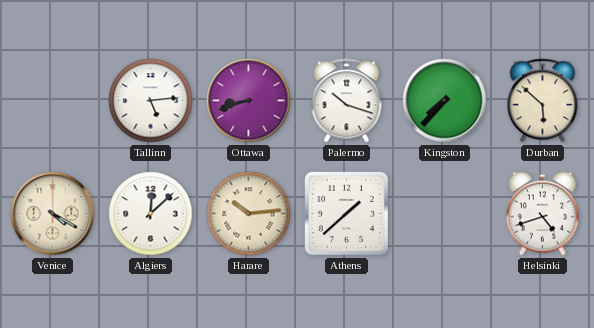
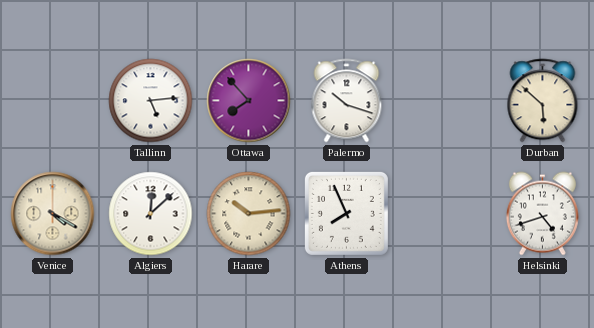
Ottawa: 8:42 -> 7:53 (249, 101)
Kingston: 7:37 -> none (445, 101)
Athens: 1:38 -> 7:56 (346, 213)
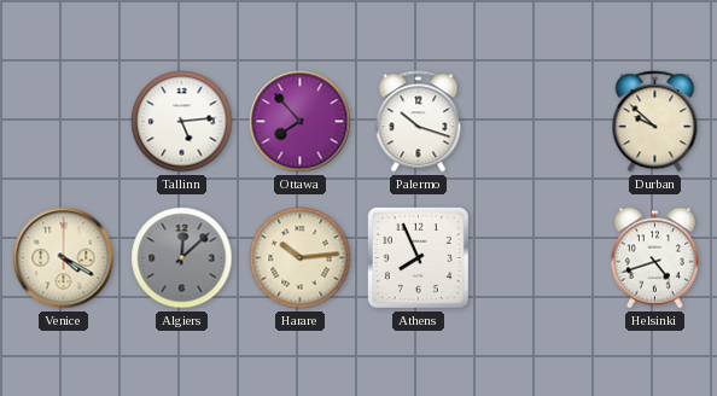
Durban: 5:52 -> 9:52 (655, 122)
Algiers dial: white -> grey (182, 258)
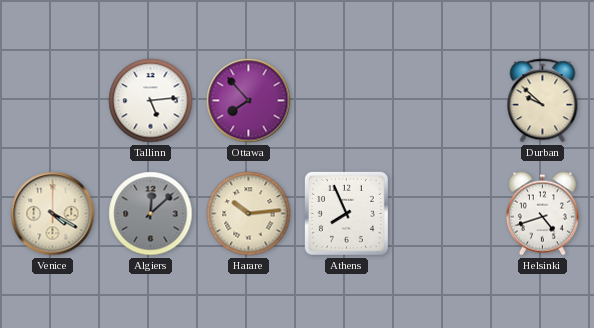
Palermo: 10:18 -> none (419, 122)
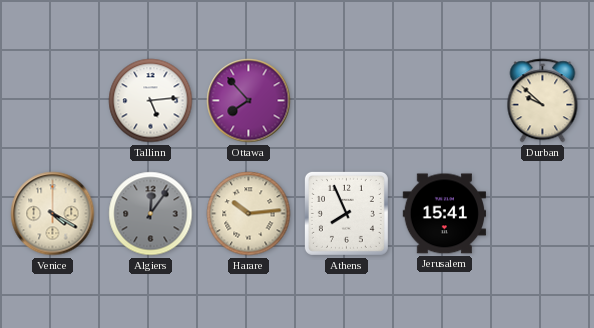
Algiers: 12:08 -> 12:06 (151, 214)
Jerusalem: none -> 15:41 (444, 214)
Helsinki: 4:42 -> none (542, 214)
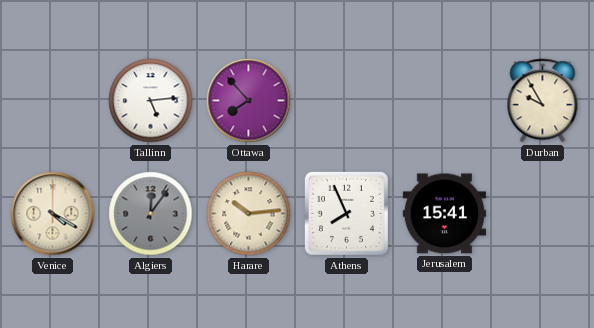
Durban: 9:52 -> 9:55 (543, 101)
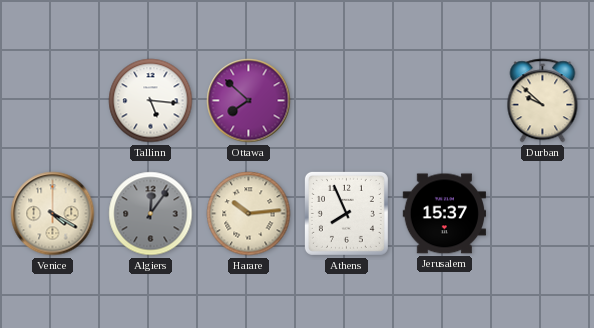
Tallinn: 5:14 -> 5:16 (151, 101)
Ottawa: 7:53 -> 7:52 (249, 101)
Durban: 9:55 -> 9:52 (543, 101)
Jerusalem: 15:41 -> 15:37 (444, 214)
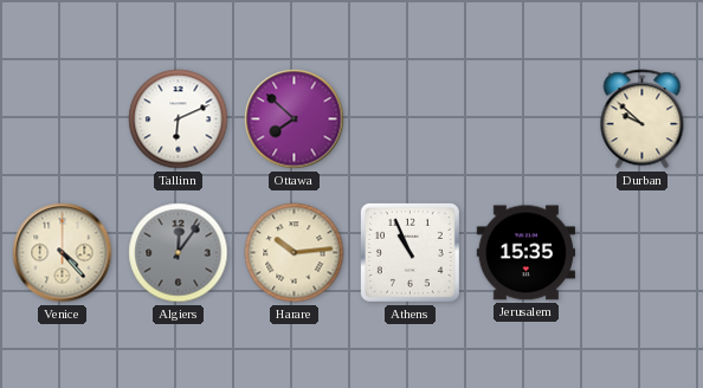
Tallinn: 5:16 -> 6:11 (179, 119)
Venice: 4:20 -> 4:23 (63, 253)
Athens: 7:56 -> 10:56 (409, 252)
Jerusalem: 15:37 -> 15:35 (525, 253)
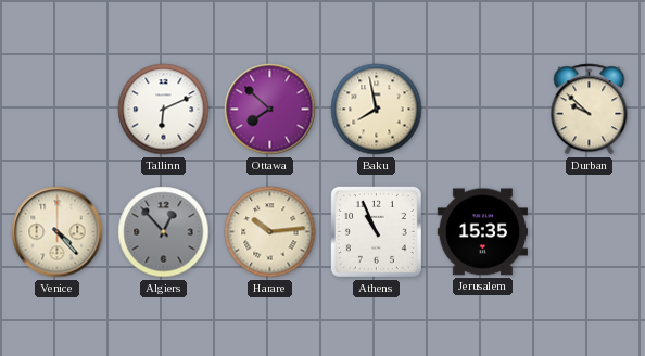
Baku: none -> 7:58 (377, 110)
Algiers: 12:06 -> 12:53 (164, 232)
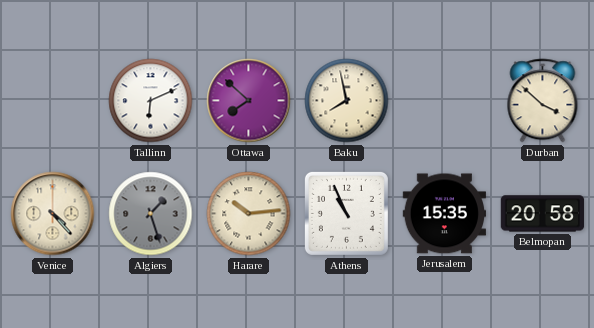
Durban: 9:52 -> 3:52 (543, 101)
Algiers: 12:53 -> 1:27 (151, 214)
Belmopan: none -> 20:58 (543, 214)
